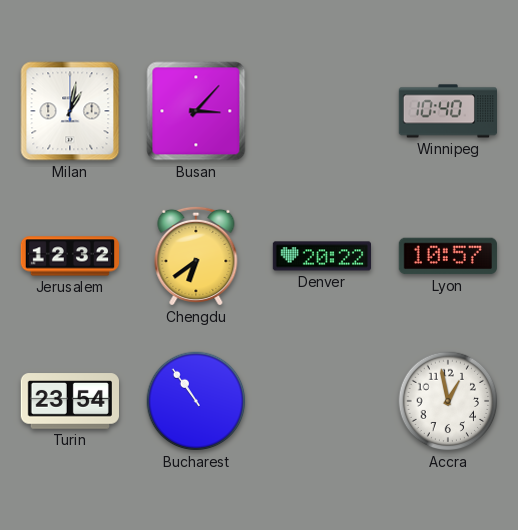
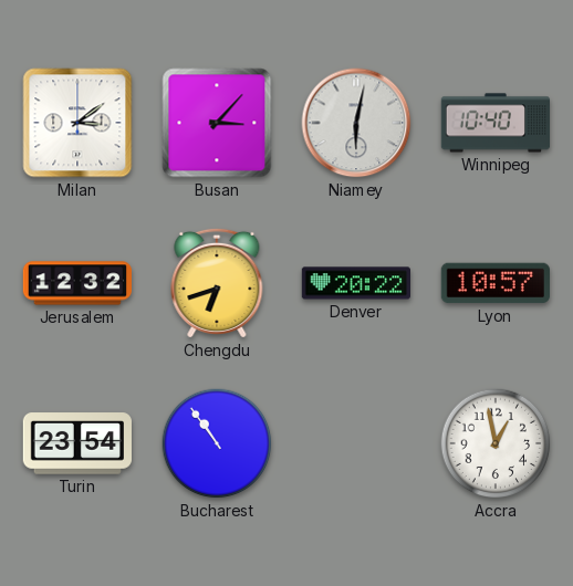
Milan: 1:02 -> 3:09 (77, 123)
Niamey: none -> 6:02 (356, 123)
Chengdu: 6:39 -> 6:42 (217, 283)
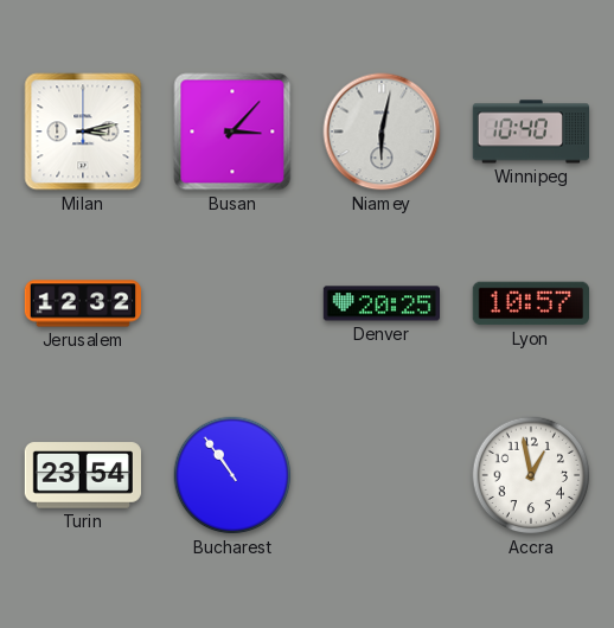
Milan: 3:09 -> 3:13 (83, 132)
Chengdu: 6:42 -> none (217, 283)
Denver: 20:22 -> 20:25 (380, 303)
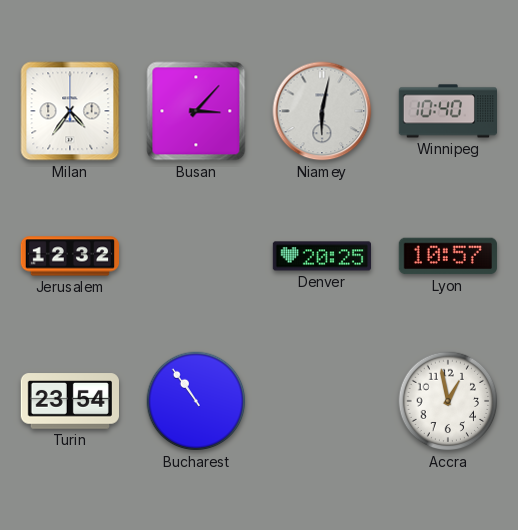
Milan: 3:13 -> 4:36 (70, 111)
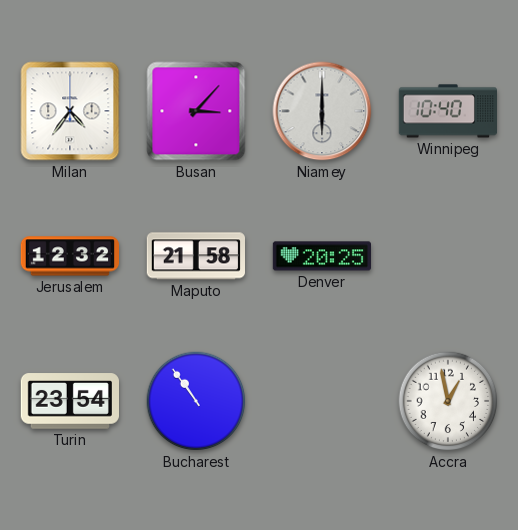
Niamey: 6:02 -> 6:00 (322, 111)
Maputo: none -> 21:58 (195, 256)
Lyon: 10:57 -> none (448, 256)
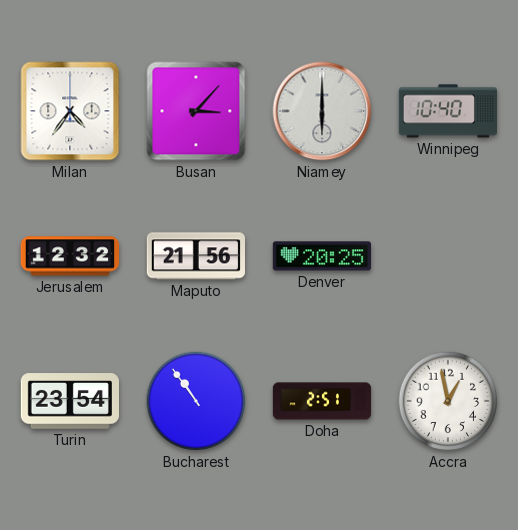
Maputo: 21:58 -> 21:56 (195, 256)
Doha: none -> 2:51 (322, 401)
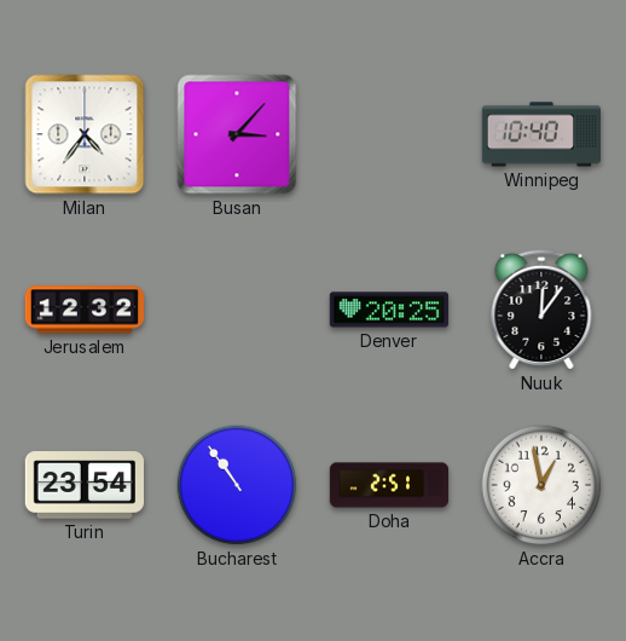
Niamey: 6:00 -> none (322, 111)
Maputo: 21:56 -> none (195, 256)
Nuuk: none -> 12:06 (541, 310)
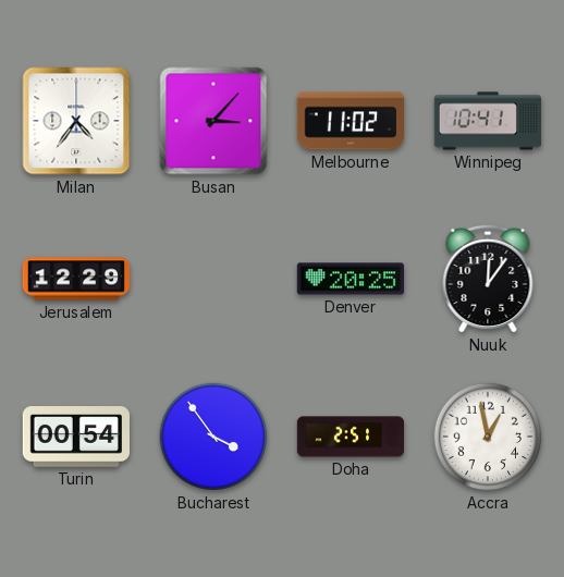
Melbourne: none -> 11:02 (350, 121)
Winnipeg: 10:40 -> 10:41 (487, 121)
Jerusalem: 12:32 -> 12:29 (76, 279)
Turin: 23:54 -> 00:54 (75, 437)
Bucharest: 10:54 -> 3:54 (213, 437)
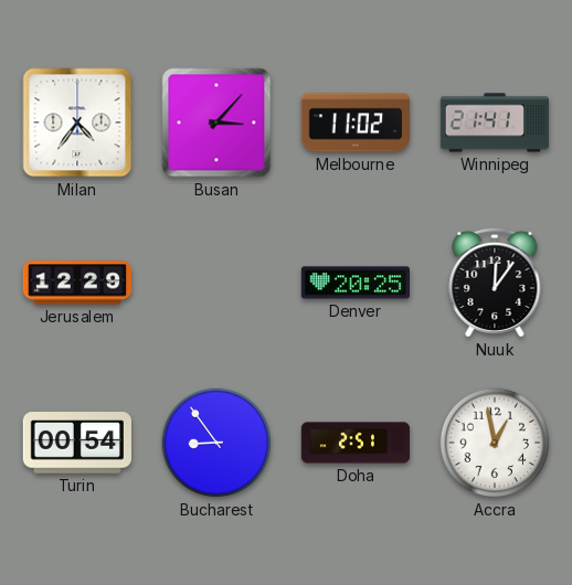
Winnipeg: 10:41 -> 21:41 (494, 123)
Bucharest: 3:54 -> 8:54 (216, 443)
